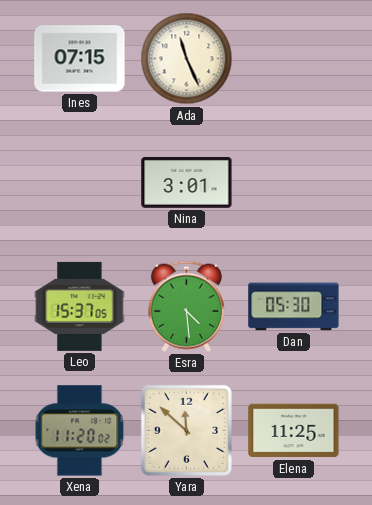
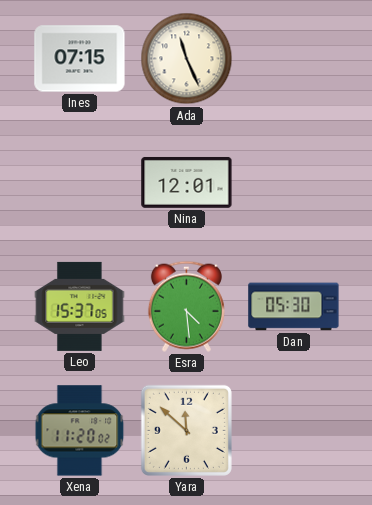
Nina: 3:01 -> 12:01 (187, 182)
Elena: 11:25 -> none (294, 431)
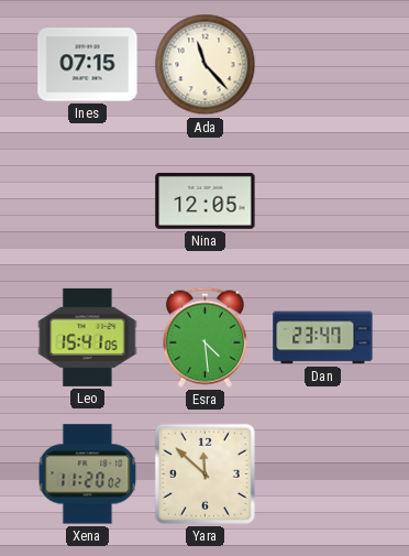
Ada: 11:26 -> 11:23 (206, 65)
Nina: 12:01 -> 12:05 (206, 200)
Leo: 15:37 -> 15:41 (88, 337)
Dan: 05:30 -> 23:47 (323, 338)
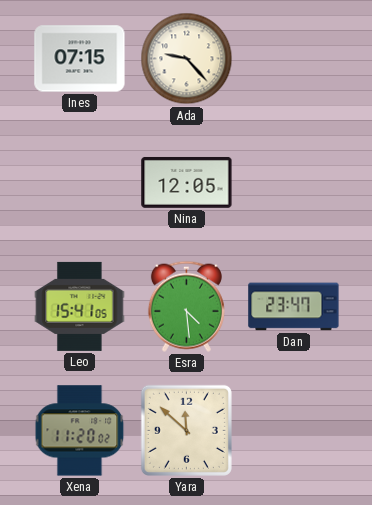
Ada: 11:23 -> 9:23 (187, 59)
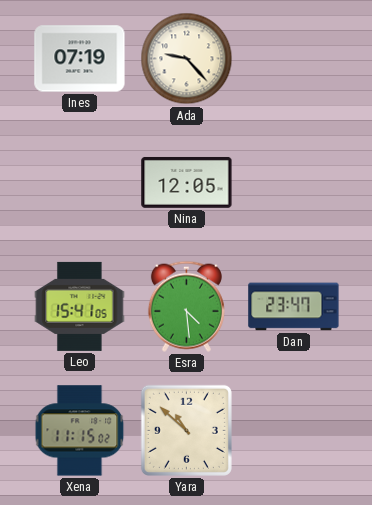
Ines: 07:15 -> 07:19 (80, 59)
Xena: 11:20 -> 11:15 (80, 431)
Yara: 11:52 -> 10:52 (186, 430)
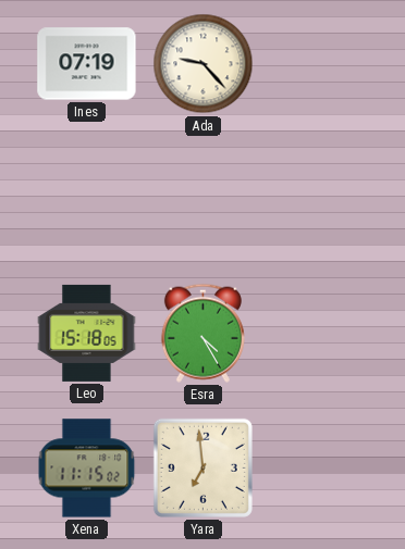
Nina: 12:05 -> none (187, 182)
Leo: 15:41 -> 15:18 (87, 333)
Esra: 4:29 -> 4:25 (202, 333)
Dan: 23:47 -> none (294, 307)
Yara: 10:52 -> 6:59 (202, 467)
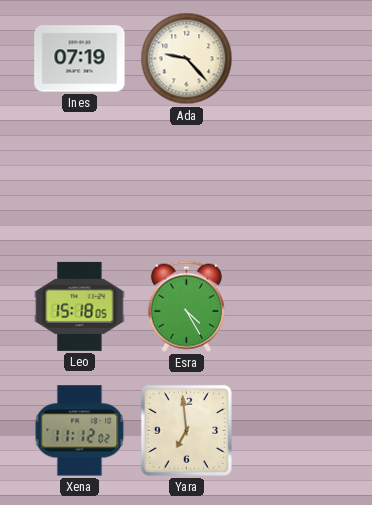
Xena: 11:15 -> 11:12 (80, 431)
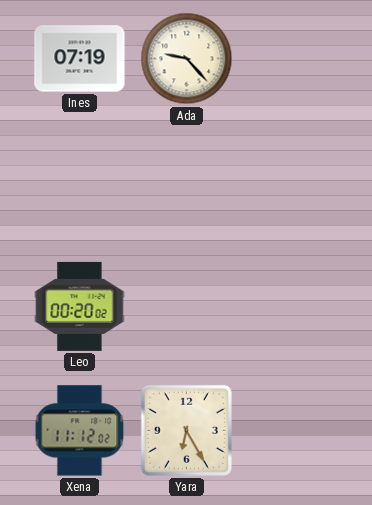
Leo: 15:18 -> 00:20 (80, 306)
Esra: 4:25 -> none (186, 306)
Yara: 6:59 -> 6:25 (186, 430)
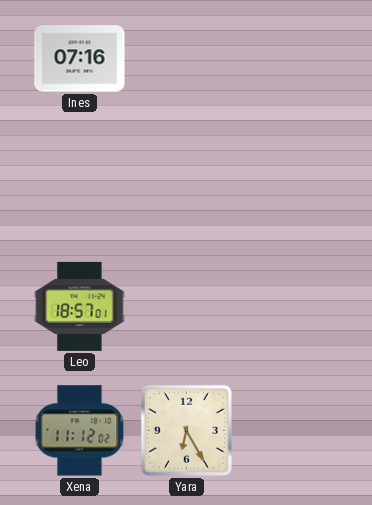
Ines: 07:19 -> 07:16 (80, 59)
Ada: 9:23 -> none (187, 59)
Leo: 00:20 -> 18:57 (80, 306)
